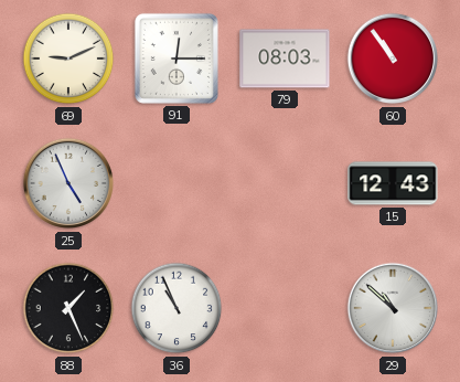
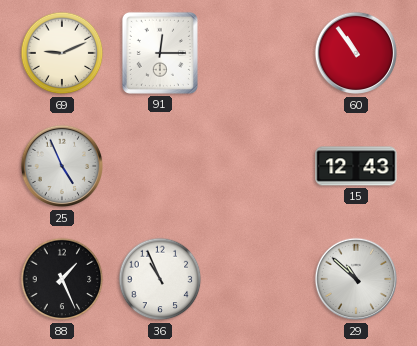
79: 08:03 -> none (285, 59)
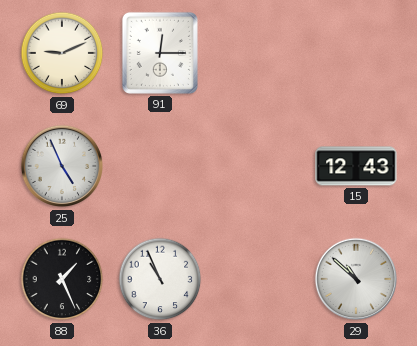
60: 10:54 -> none (356, 53)
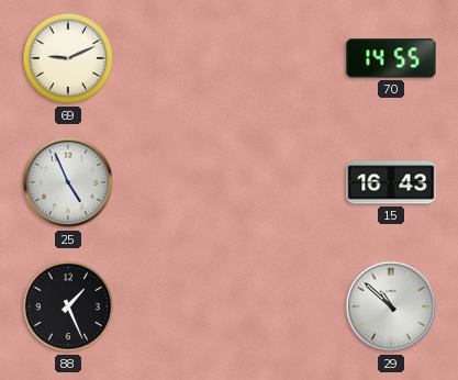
91: 12:15 -> none (160, 53)
70: none -> 14:55 (391, 58)
15: 12:43 -> 16:43 (391, 182)
36: 10:56 -> none (160, 279)
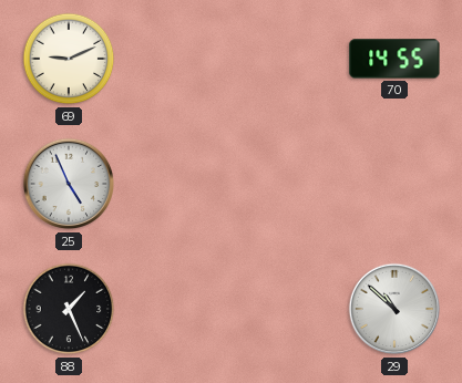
15: 16:43 -> none (391, 182)
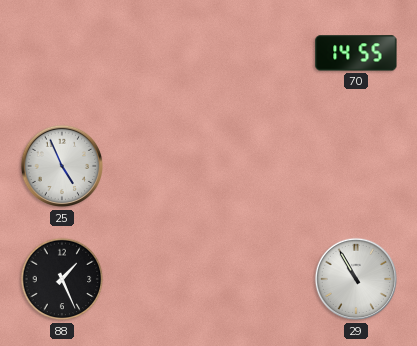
69: 9:11 -> none (69, 59)
29: 10:52 -> 10:55 (356, 279)
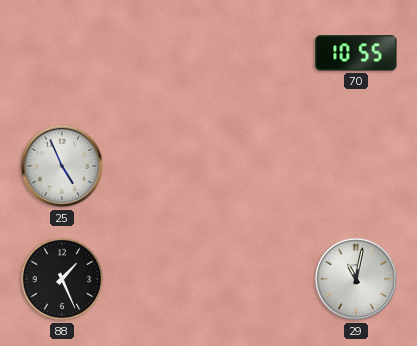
70: 14:55 -> 10:55 (356, 53)
29: 10:55 -> 11:02 (356, 279)
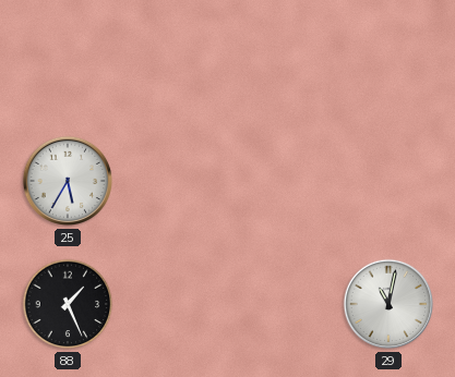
70: 10:55 -> none (356, 53)
25: 4:56 -> 5:35 (68, 181)
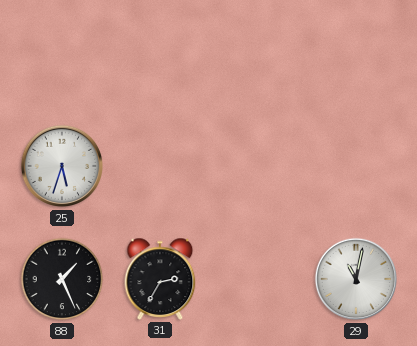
25: 5:35 -> 5:33 (62, 166)
31: none -> 2:35 (160, 279)
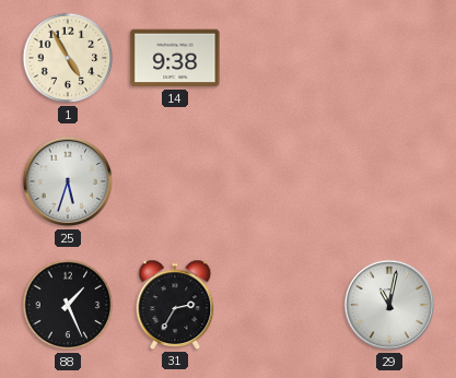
1: none -> 4:55 (68, 58)
14: none -> 9:38 (175, 58)
